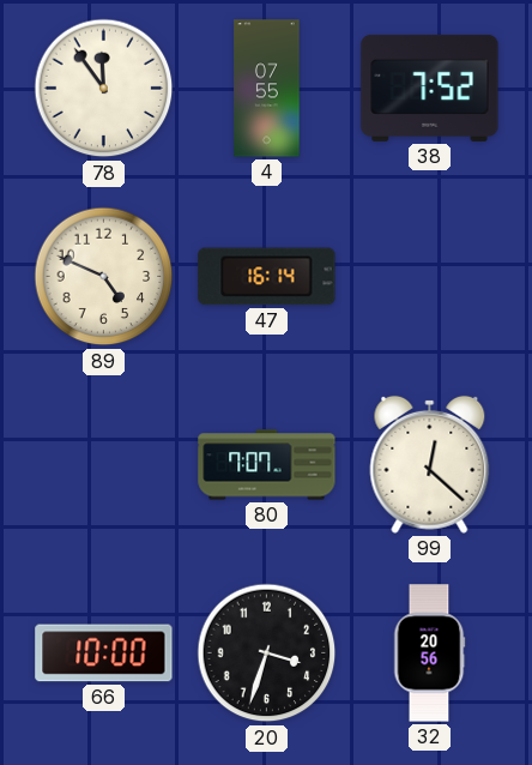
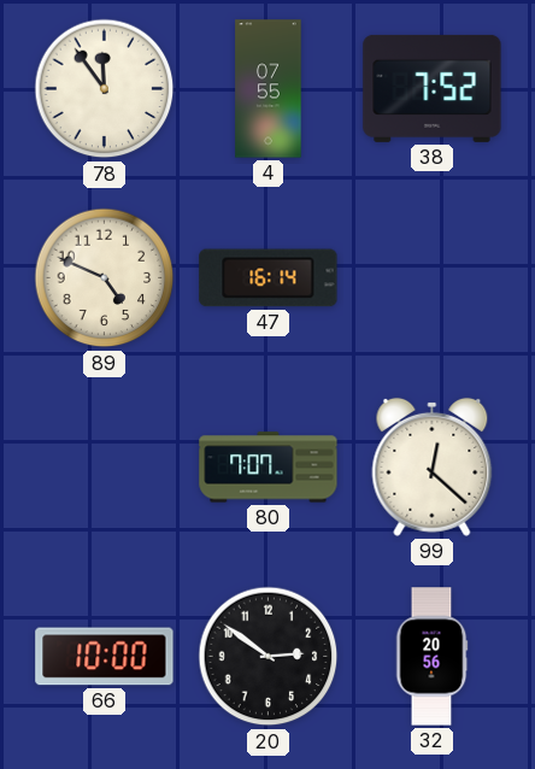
20: 3:33 -> 2:51 (269, 657)
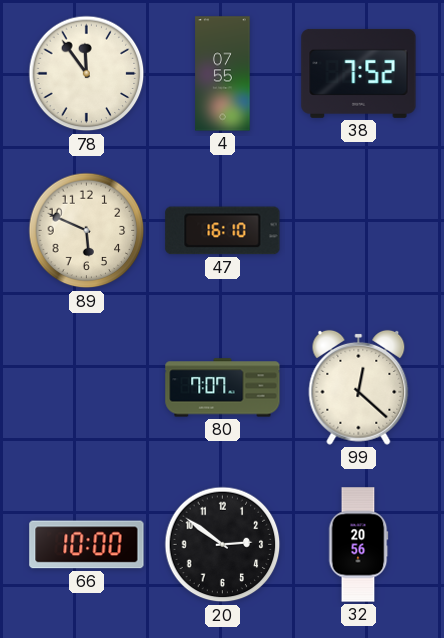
89: 4:49 -> 5:49 (87, 231)
47: 16:14 -> 16:10 (223, 231)
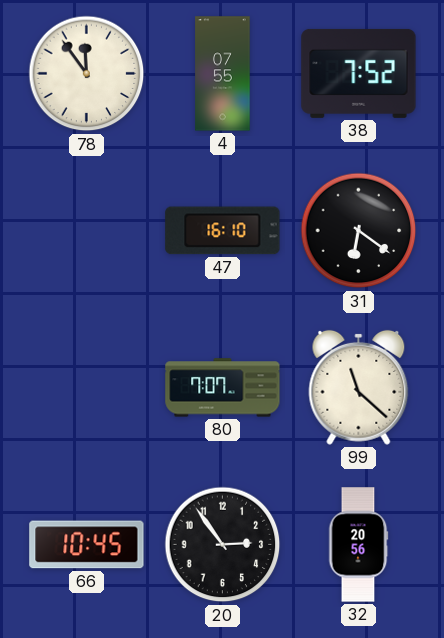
89: 5:49 -> none (87, 231)
31: none -> 6:21 (359, 231)
99: 12:22 -> 11:22 (359, 387)
66: 10:00 -> 10:45 (87, 545)
20: 2:51 -> 2:54 (223, 545)
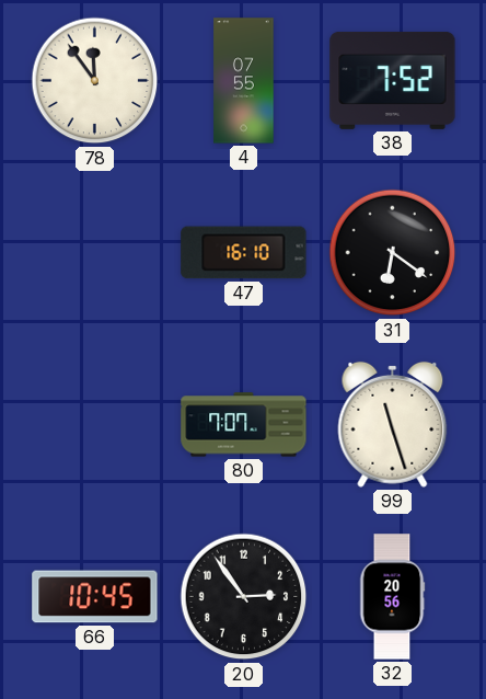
99: 11:22 -> 11:27 (393, 424)
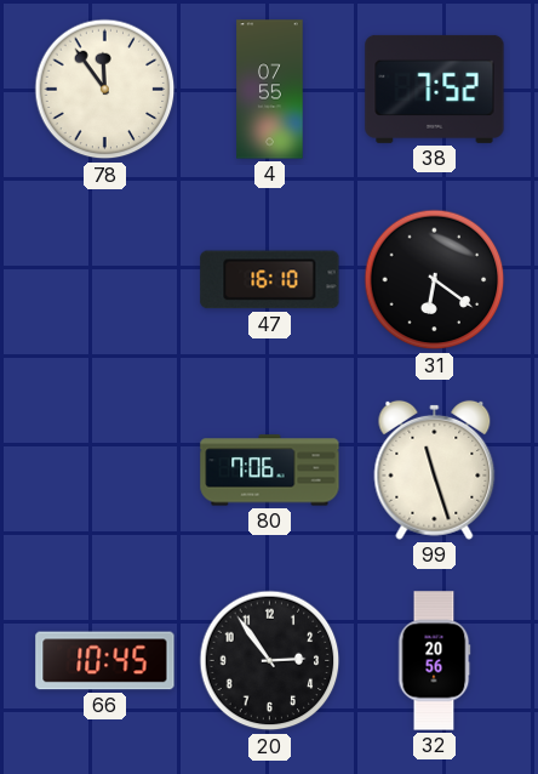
80: 7:07 -> 7:06 (270, 471)
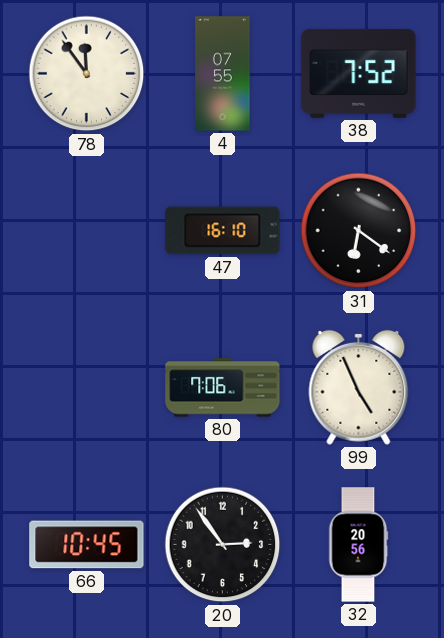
99: 11:27 -> 4:56 (359, 387)
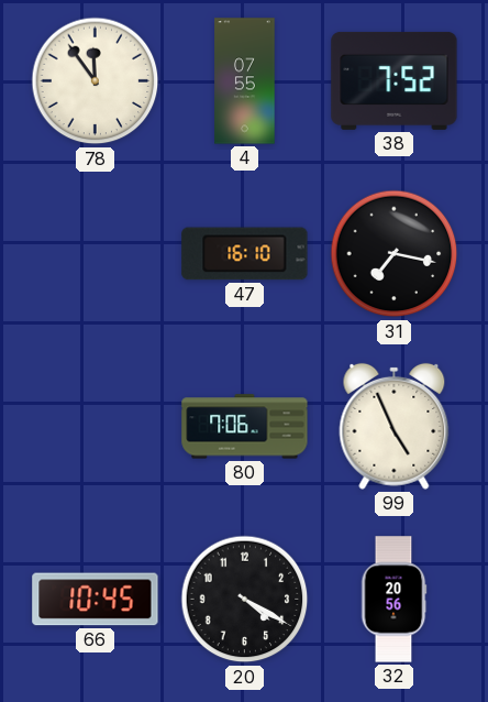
31: 6:21 -> 7:17 (395, 254)
20: 2:54 -> 4:20 (245, 600)
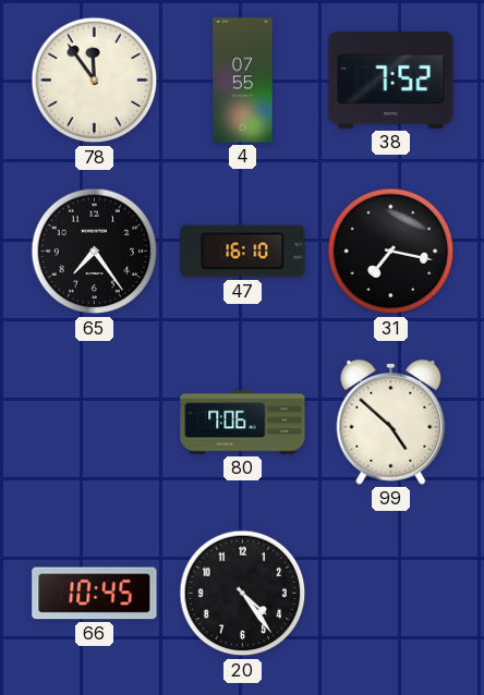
65: none -> 7:24 (95, 252)
99: 4:56 -> 4:52 (391, 422)
20: 4:20 -> 4:24 (243, 594)
32: 20:56 -> none (393, 600)
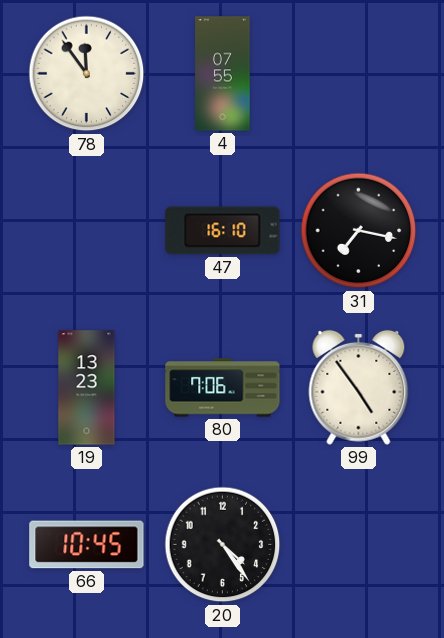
38: 7:52 -> none (391, 80)
65: 7:24 -> none (95, 252)
19: none -> 13:23 (87, 388)
99: 4:52 -> 4:54 (359, 387)
